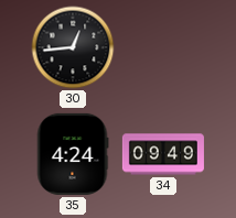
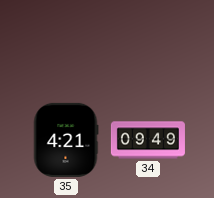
30: 12:44 -> none (73, 47)
35: 4:24 -> 4:21 (66, 140)
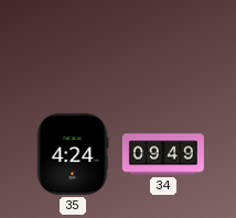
35: 4:21 -> 4:24 (73, 154)
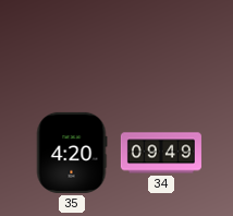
35: 4:24 -> 4:20 (72, 153)
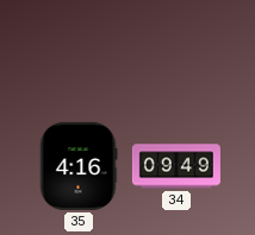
35: 4:20 -> 4:16 (79, 166)
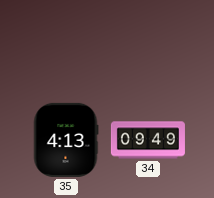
35: 4:16 -> 4:13 (66, 140)
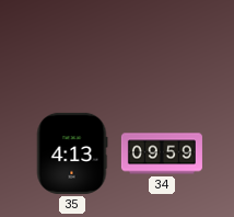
34: 09:49 -> 09:59 (162, 153)
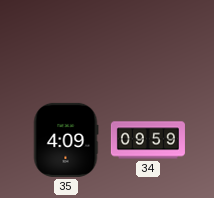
35: 4:13 -> 4:09 (66, 140)
